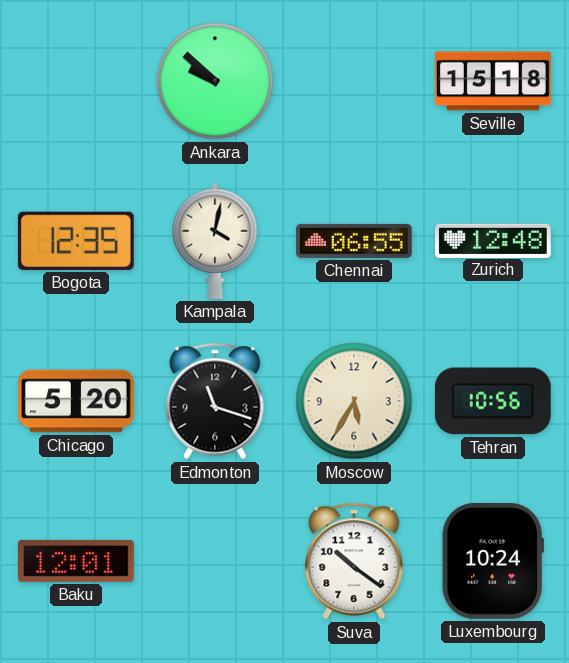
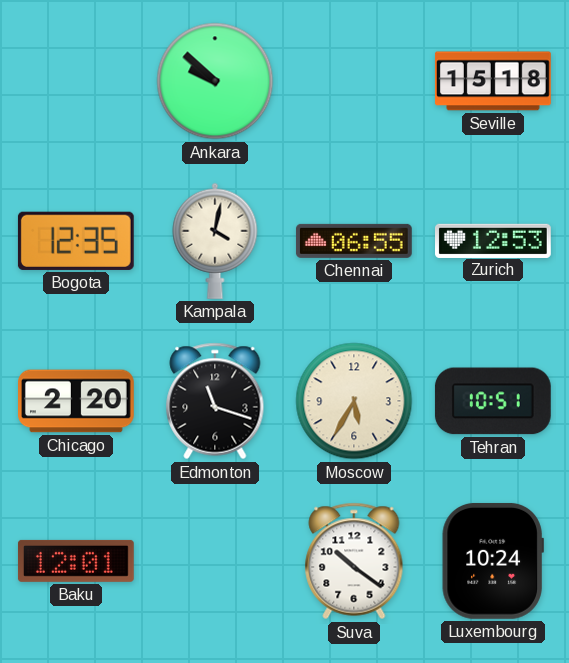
Zurich: 12:48 -> 12:53 (494, 240)
Chicago: 5:20 -> 2:20 (77, 401)
Tehran: 10:56 -> 10:51 (493, 401)
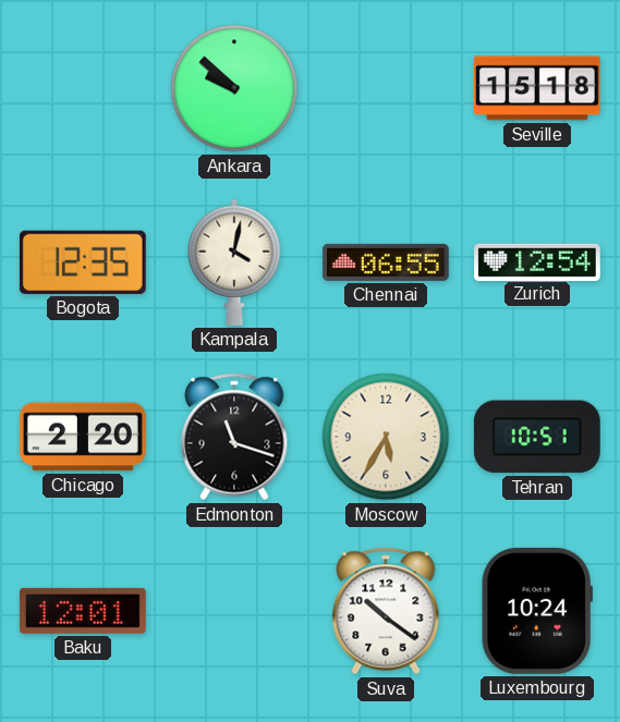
Zurich: 12:53 -> 12:54 (538, 261)
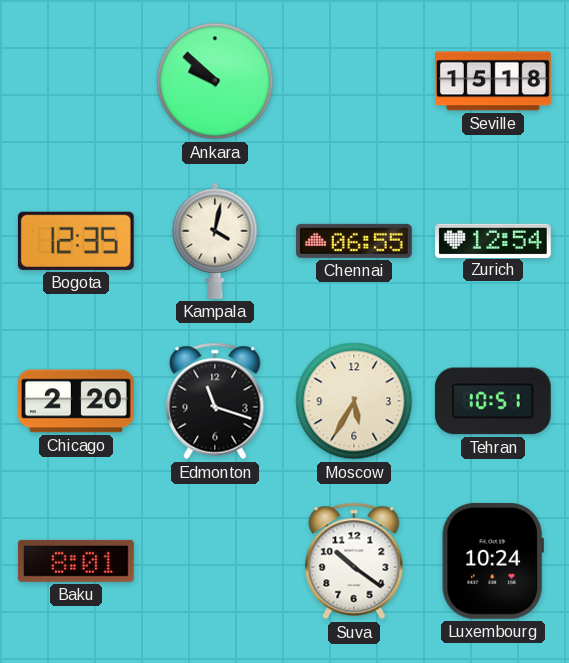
Baku: 12:01 -> 8:01 (76, 561)
